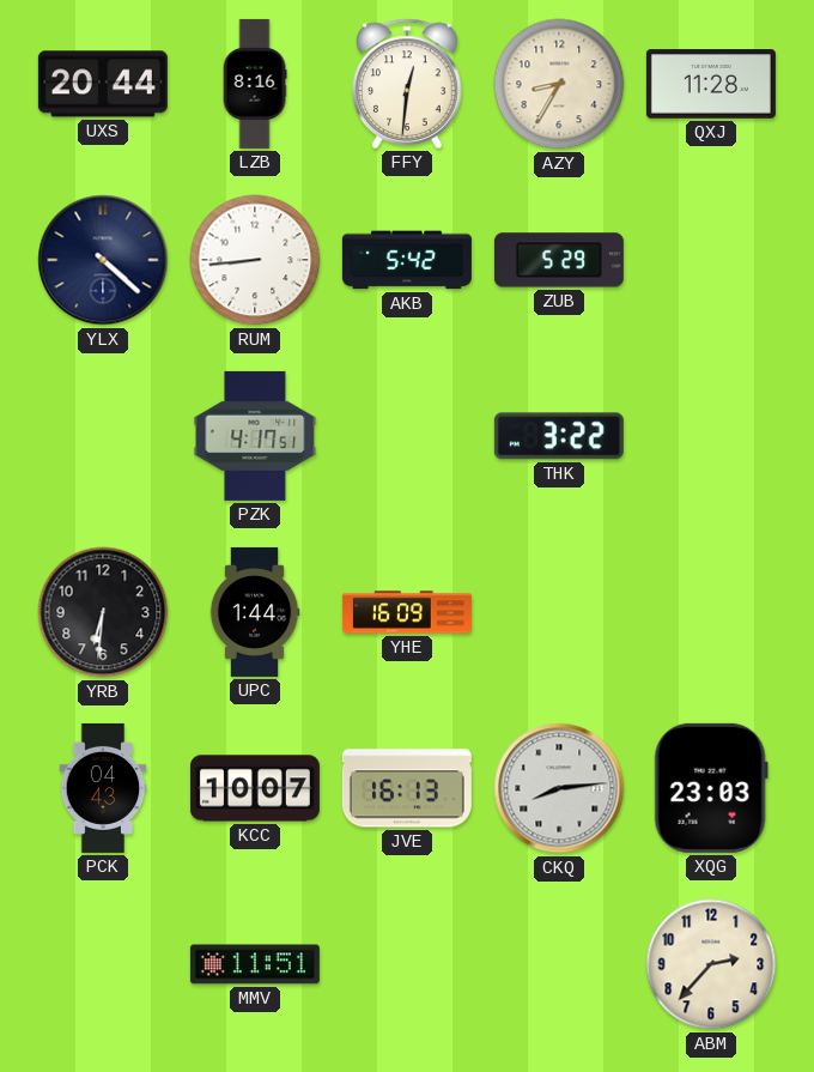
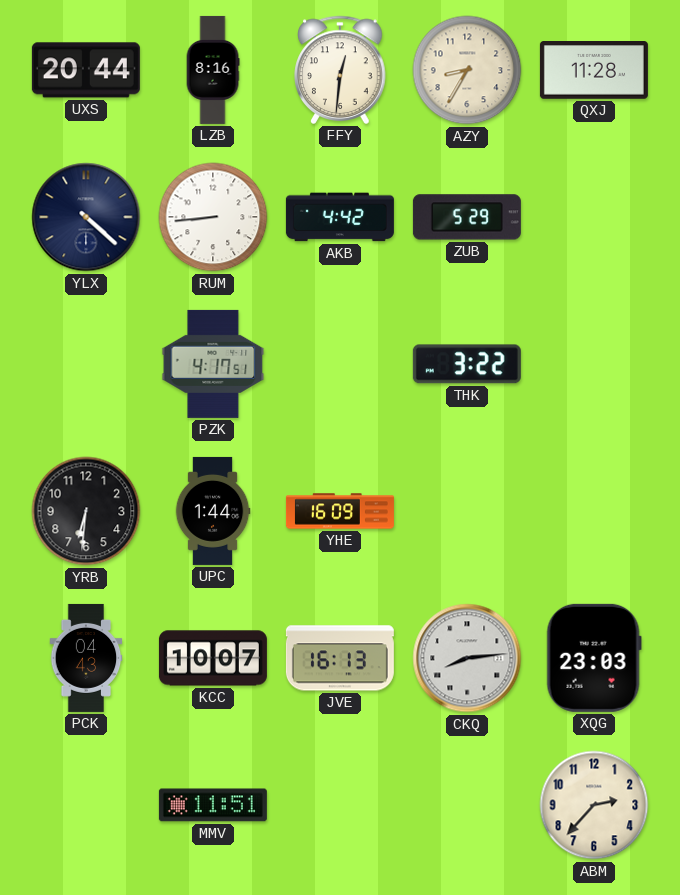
AKB: 5:42 -> 4:42 (340, 217)
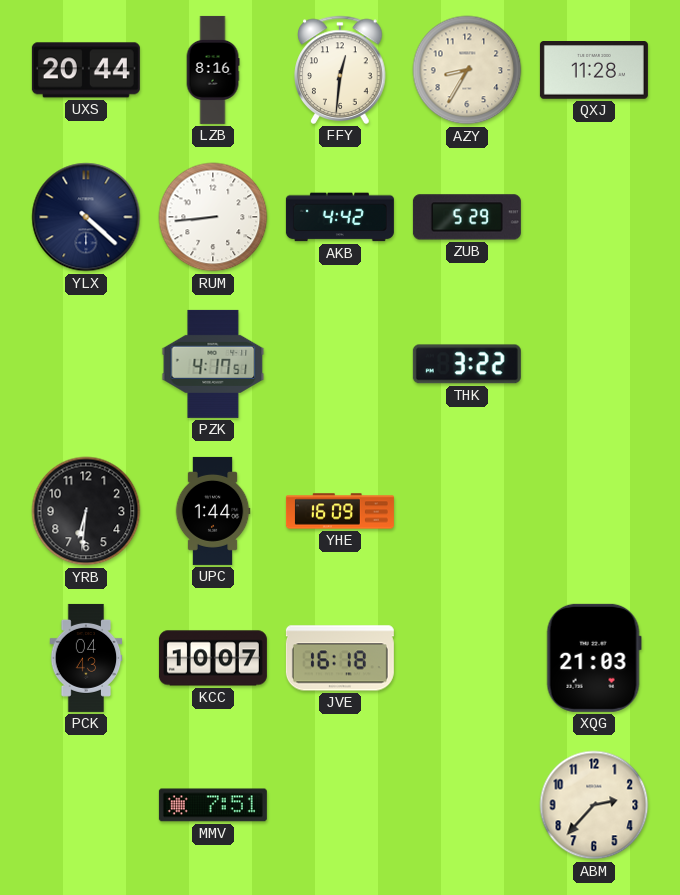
JVE: 16:13 -> 16:18 (340, 658)
CKQ: 8:14 -> none (467, 658)
XQG: 23:03 -> 21:03 (594, 658)
MMV: 11:51 -> 7:51 (213, 805)
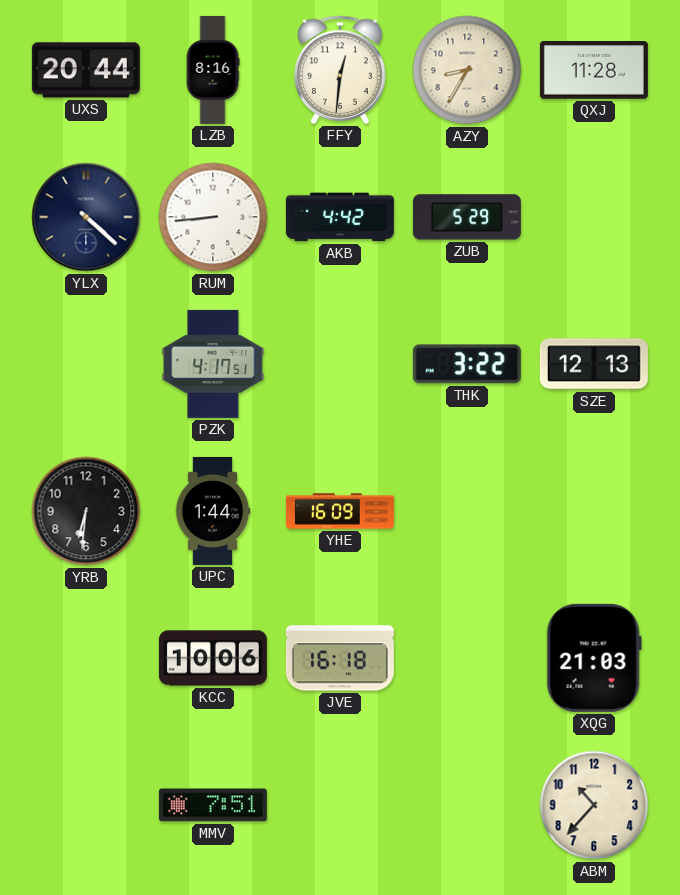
SZE: none -> 12:13 (594, 364)
PCK: 04:43 -> none (86, 658)
KCC: 10:07 -> 10:06 (213, 658)
ABM: 2:37 -> 10:37 (594, 805)
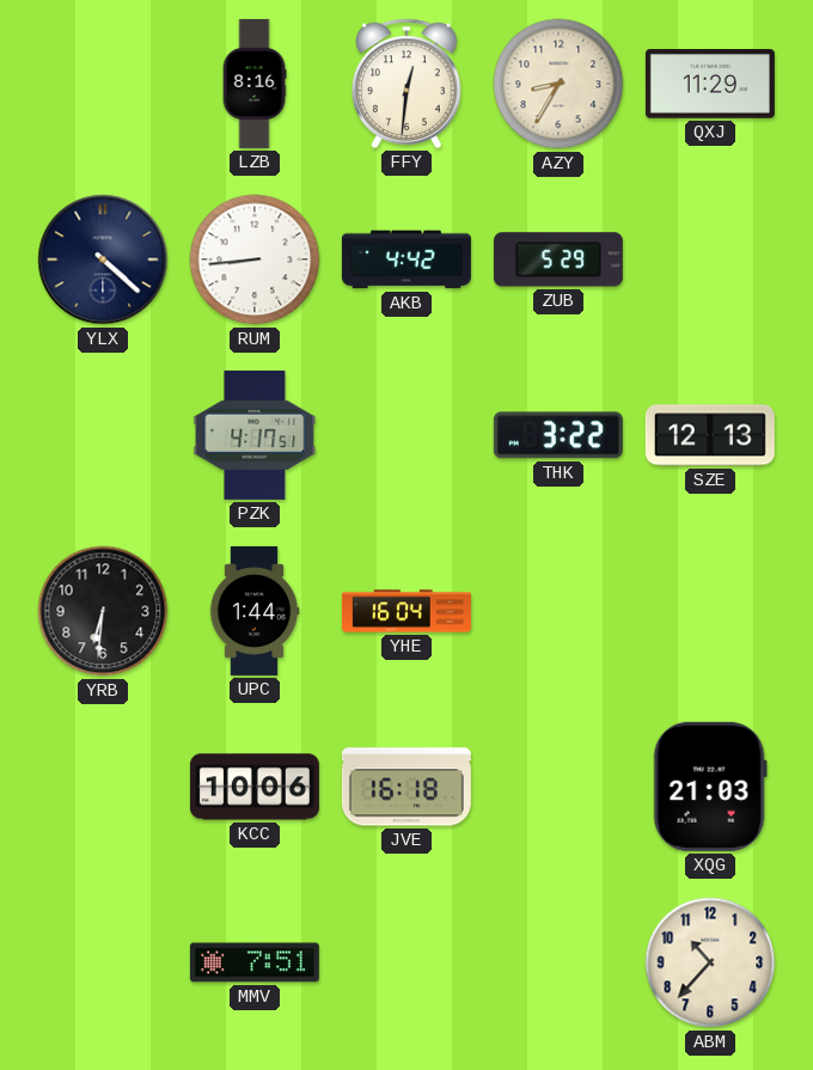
UXS: 20:44 -> none (86, 70)
QXJ: 11:28 -> 11:29 (710, 84)
YHE: 16:09 -> 16:04 (406, 611)
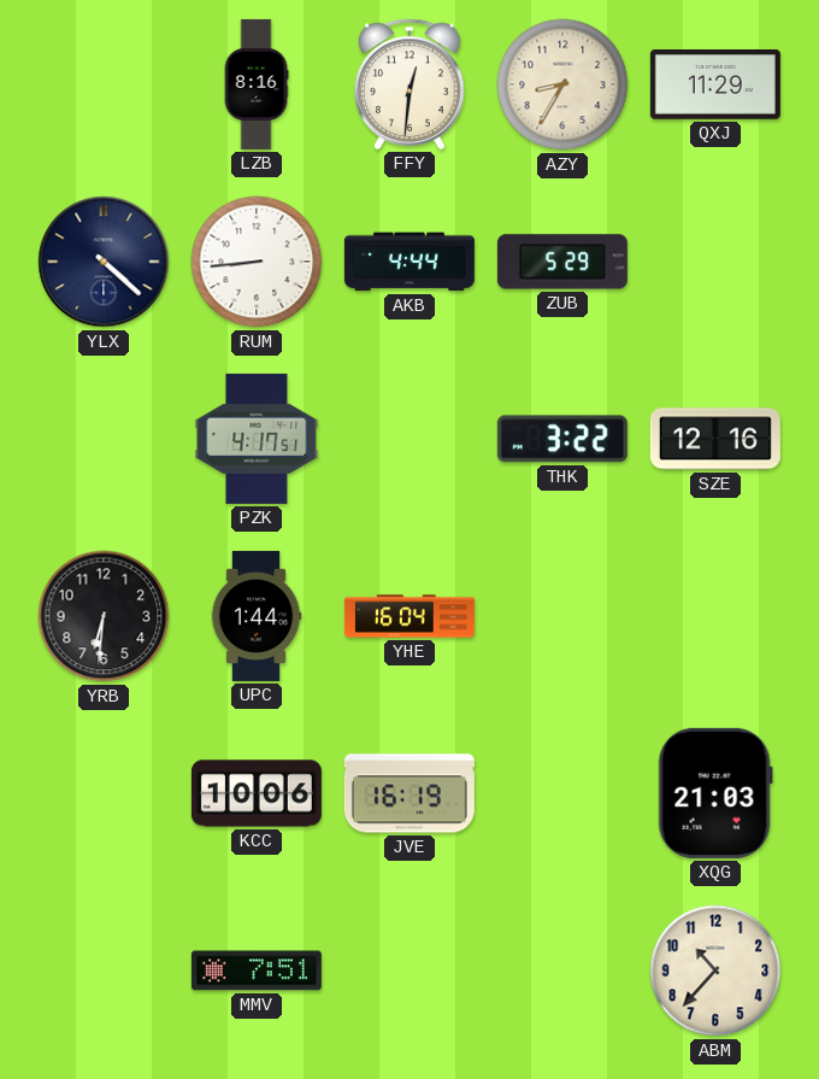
AKB: 4:42 -> 4:44 (409, 262)
SZE: 12:13 -> 12:16 (715, 439)
JVE: 16:18 -> 16:19 (409, 793)
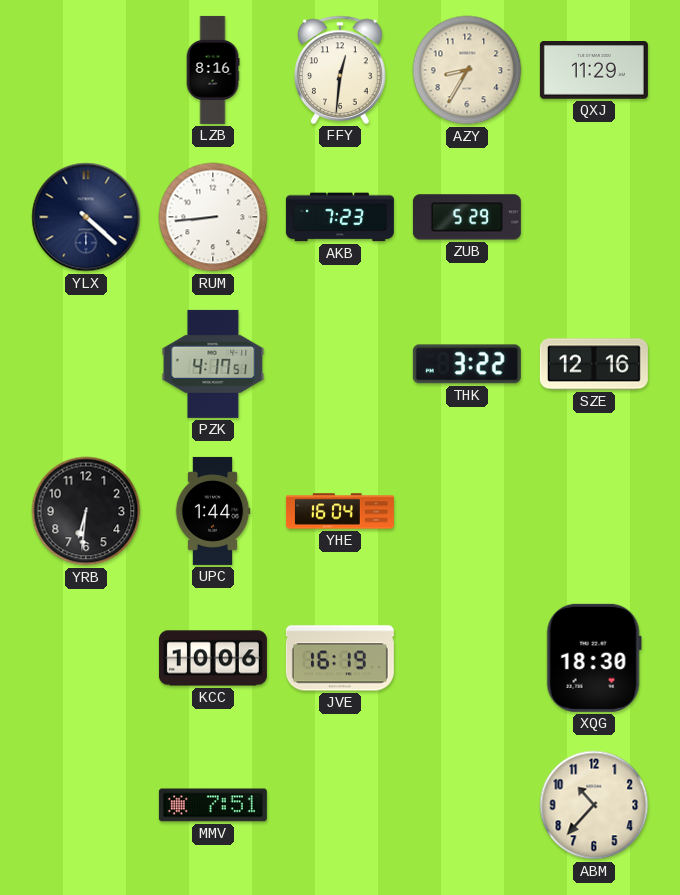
AKB: 4:44 -> 7:23 (340, 217)
XQG: 21:03 -> 18:30 (594, 658)
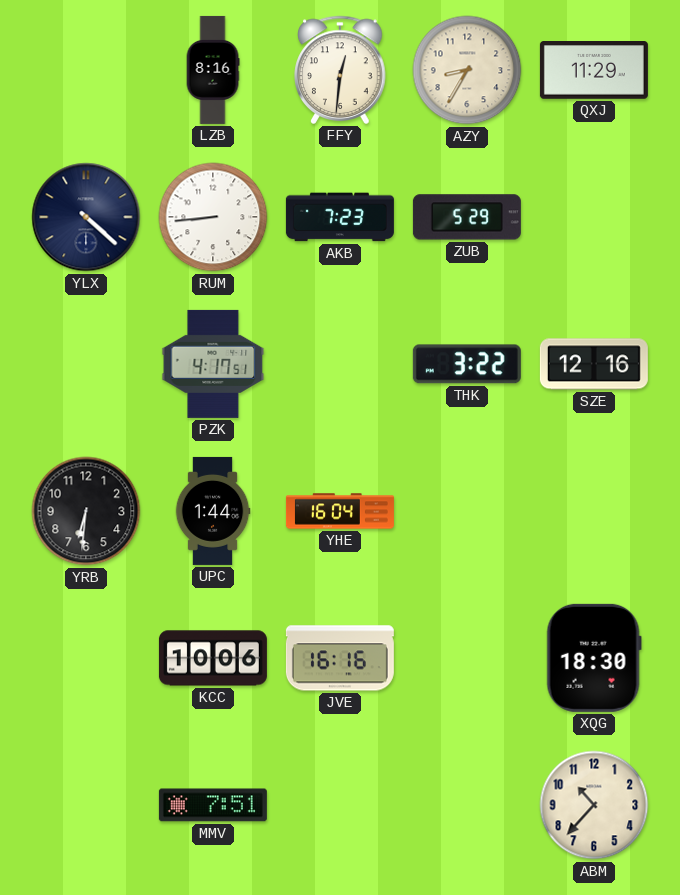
JVE: 16:19 -> 16:16 (340, 658)
